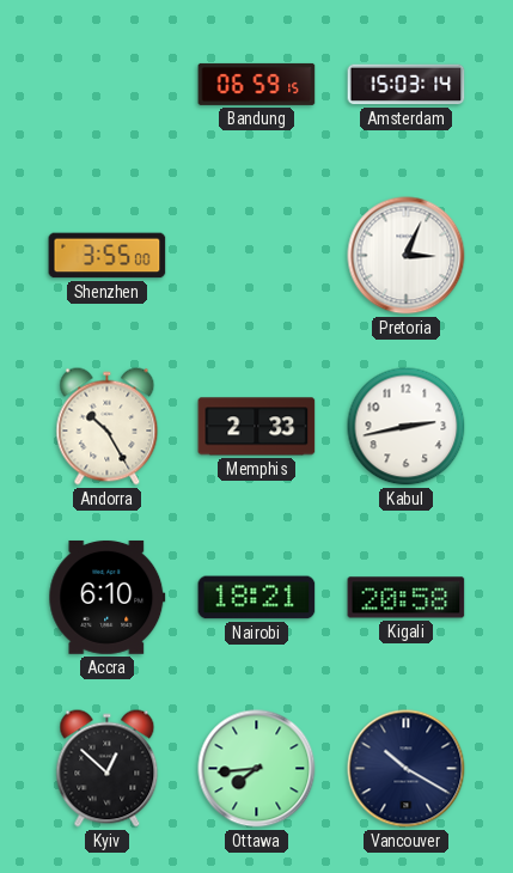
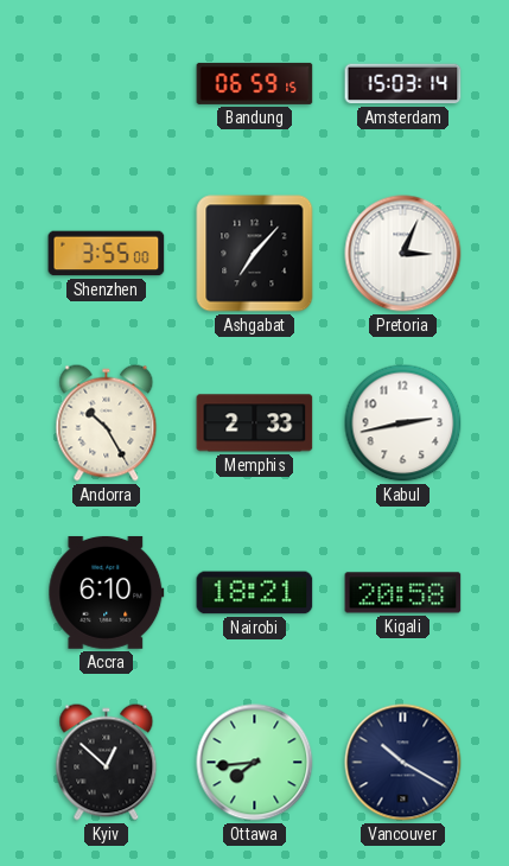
Ashgabat: none -> 7:07 (255, 254)
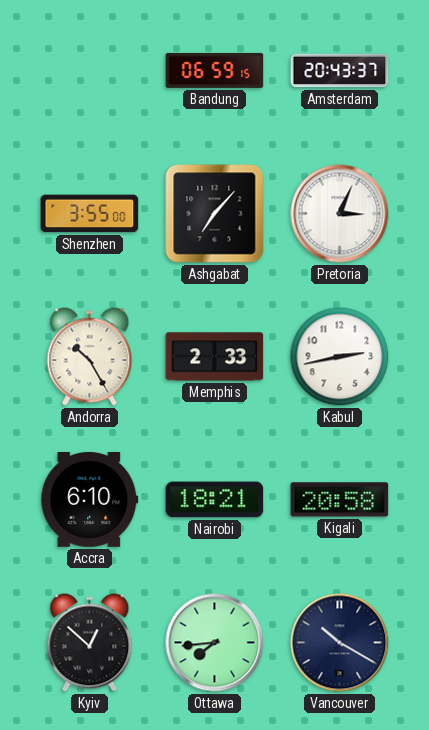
Amsterdam: 15:03 -> 20:43 (340, 71)
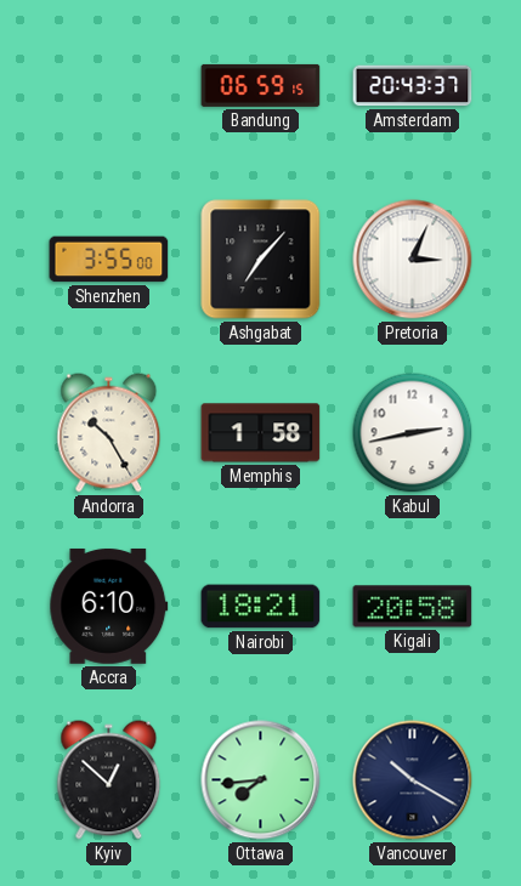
Memphis: 2:33 -> 1:58 (261, 433)
